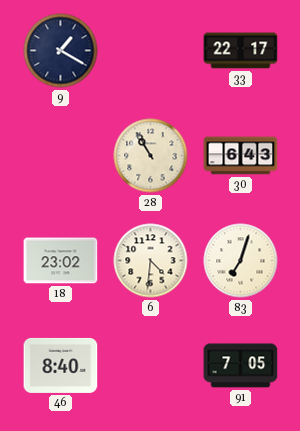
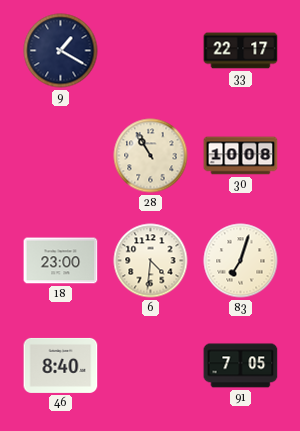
30: 6:43 -> 10:08 (241, 156)
18: 23:02 -> 23:00 (61, 261)
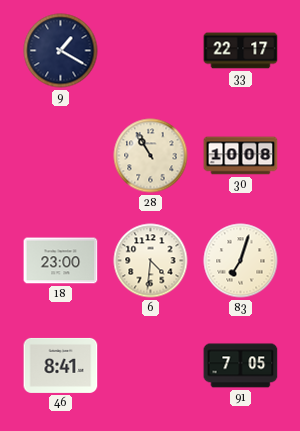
46: 8:40 -> 8:41 (61, 365)
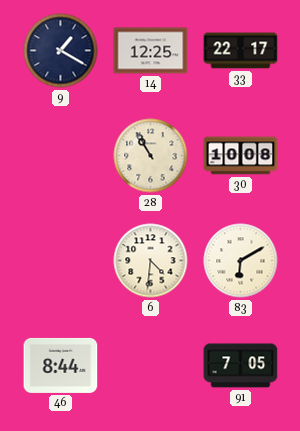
14: none -> 12:25 (151, 51)
18: 23:00 -> none (61, 261)
83: 7:03 -> 6:10 (241, 261)
46: 8:41 -> 8:44 (61, 365)
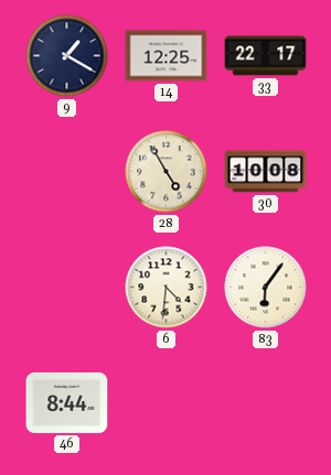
28: 10:55 -> 4:55 (167, 172)
83: 6:10 -> 6:06 (266, 288)
91: 7:05 -> none (241, 366)
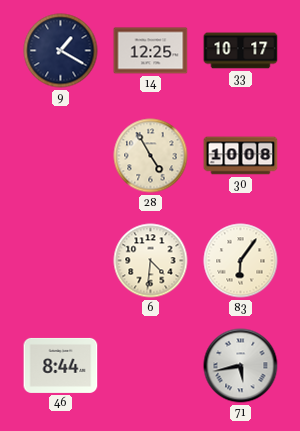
33: 22:17 -> 10:17 (241, 51)
71: none -> 5:43 (241, 366)
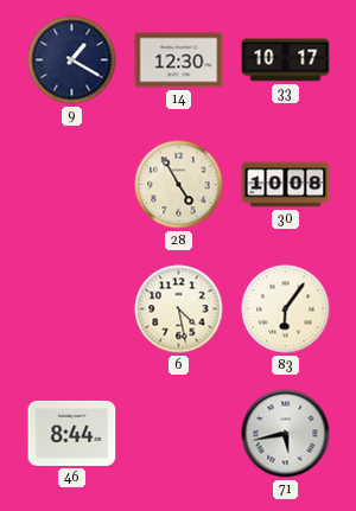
14: 12:25 -> 12:30 (179, 60)
6: 4:31 -> 4:28 (179, 309)
